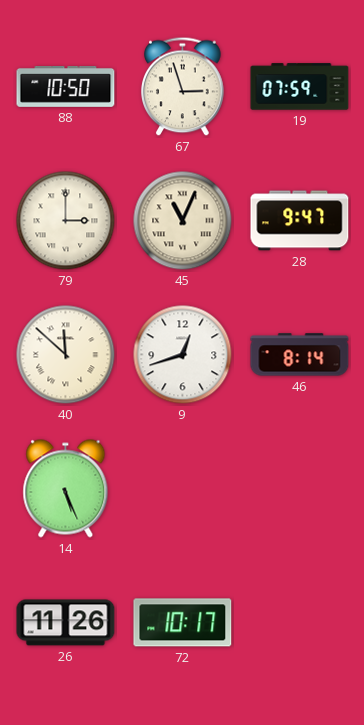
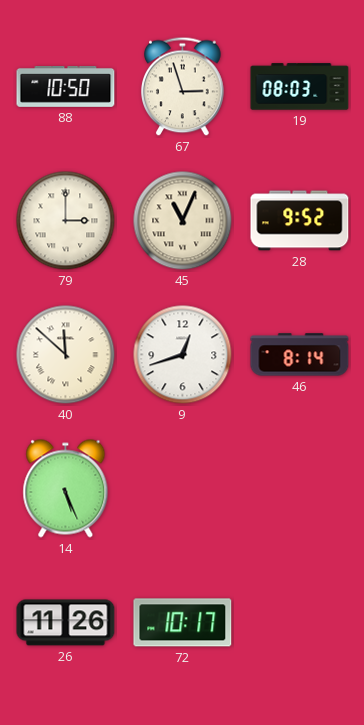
19: 07:59 -> 08:03 (300, 87)
28: 9:47 -> 9:52 (300, 221)
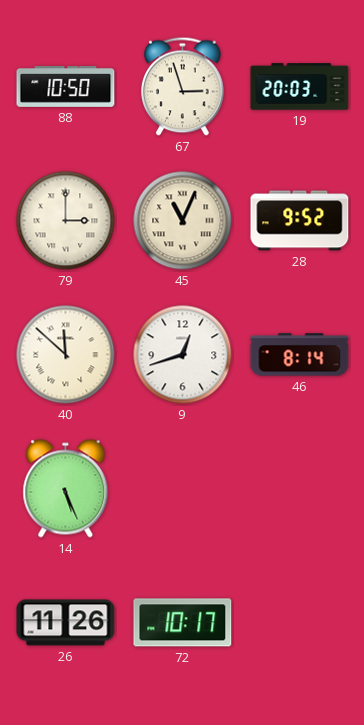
19: 08:03 -> 20:03 (300, 87)
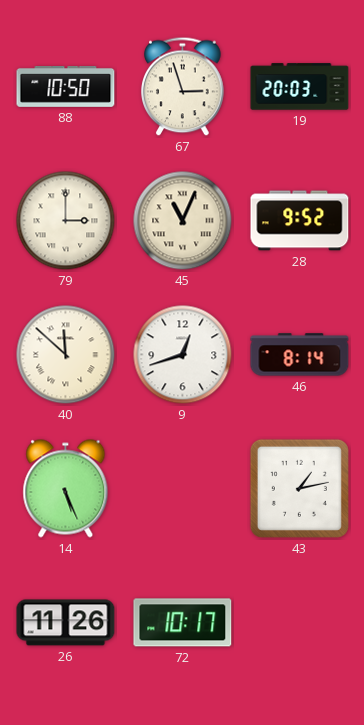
43: none -> 1:13 (299, 488)
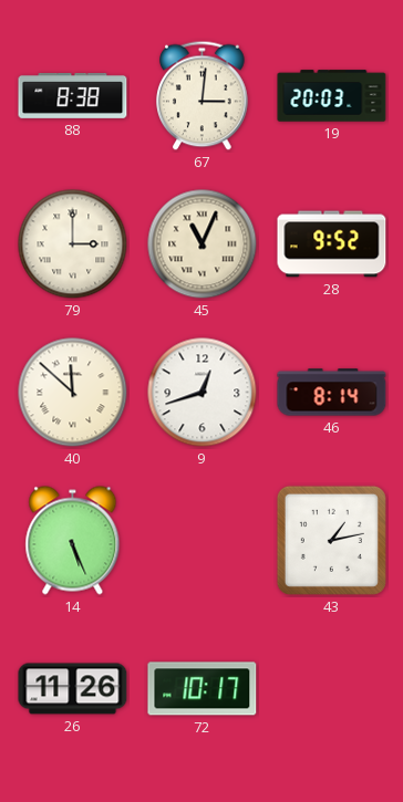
88: 10:50 -> 8:38 (73, 96)
67: 2:57 -> 3:01 (203, 96)
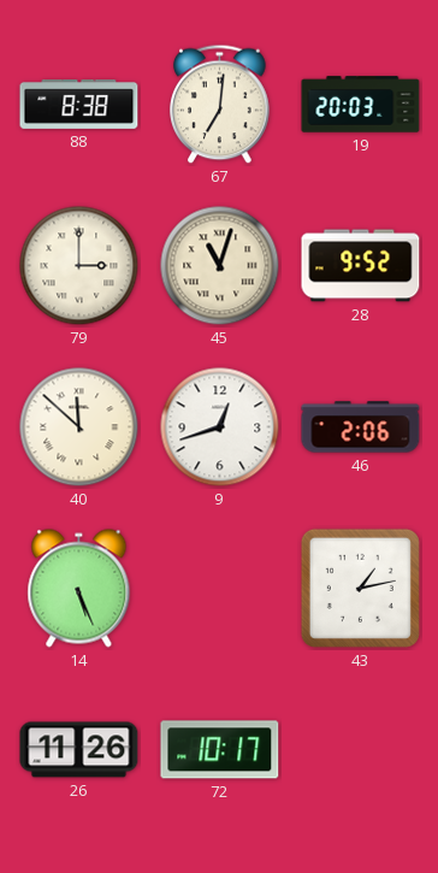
67: 3:01 -> 7:01 (220, 105)
45: 11:04 -> 11:03 (220, 266)
46: 8:14 -> 2:06 (361, 427)
